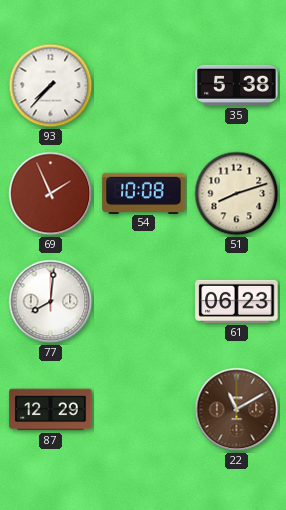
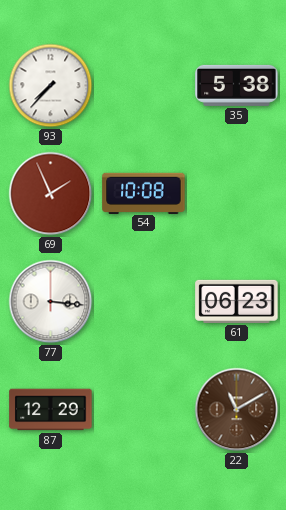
51: 8:12 -> none (237, 194)
77: 8:01 -> 3:16 (51, 302)
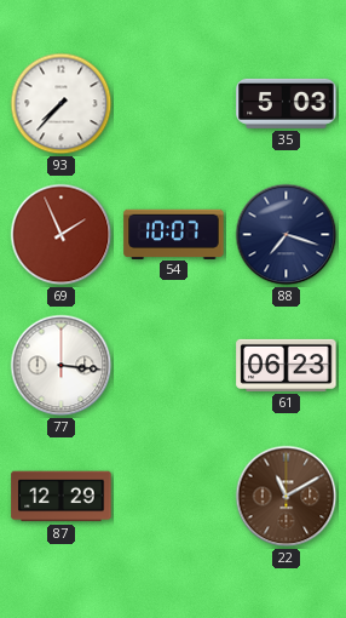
35: 5:38 -> 5:03 (287, 103)
54: 10:08 -> 10:07 (174, 234)
88: none -> 7:18 (287, 235)
